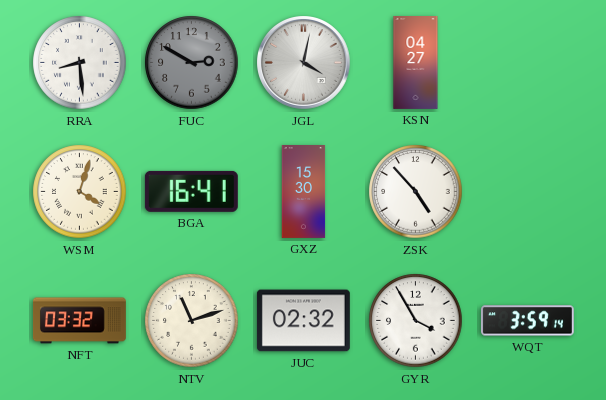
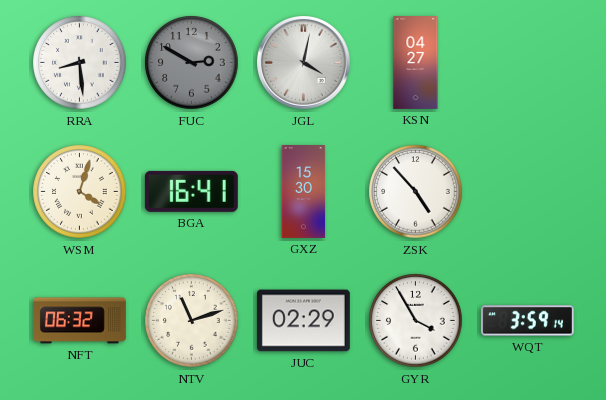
NFT: 03:32 -> 06:32 (79, 321)
JUC: 02:32 -> 02:29 (303, 321)
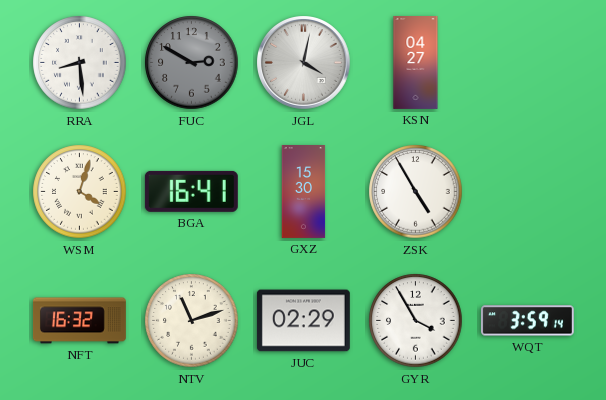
ZSK: 4:53 -> 4:55 (416, 192)
NFT: 06:32 -> 16:32 (79, 321)
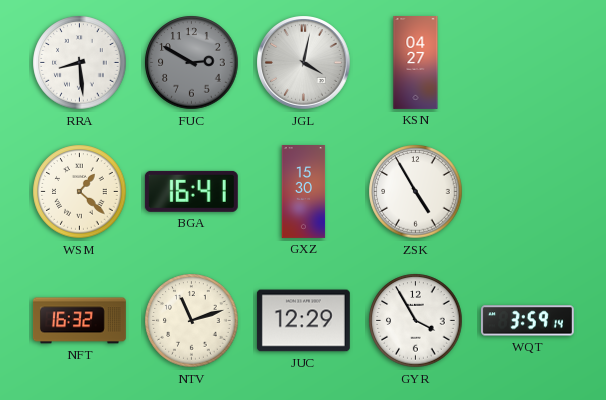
WSM: 4:03 -> 1:22 (80, 192)
JUC: 02:29 -> 12:29 (303, 321)
